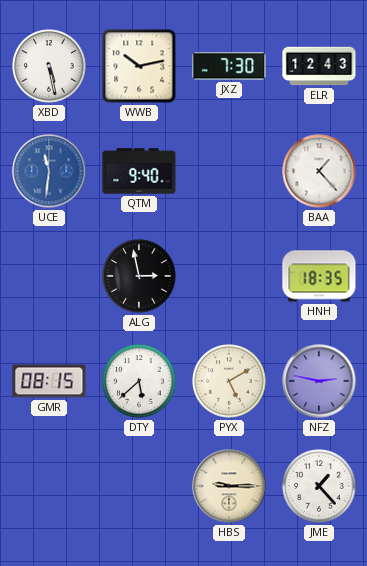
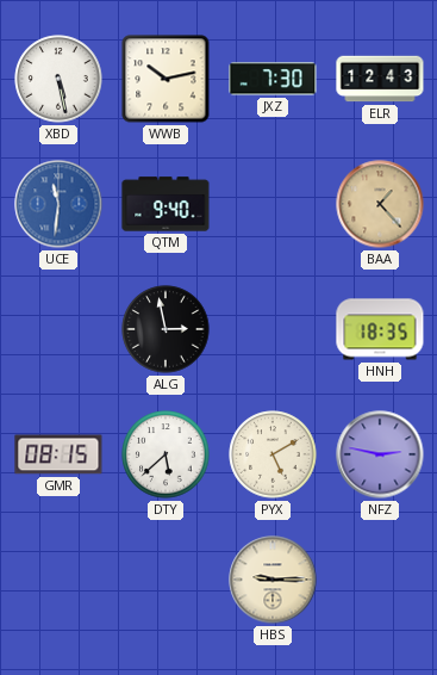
BAA dial: white -> champagne (380, 204)
JME: 1:23 -> none (319, 486)
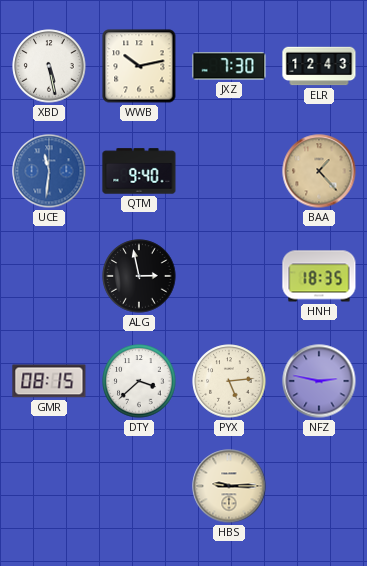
DTY: 5:38 -> 3:38 (139, 381)
PYX: 5:10 -> 5:14 (229, 381)
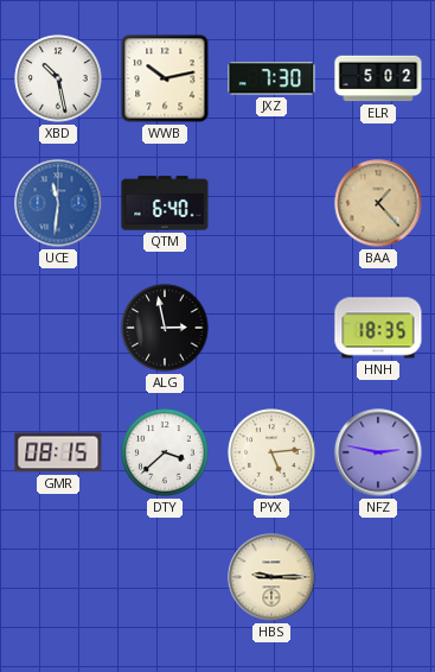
XBD: 5:28 -> 10:28 (58, 78)
ELR: 12:43 -> 5:02 (378, 78)
QTM: 9:40 -> 6:40 (165, 203)
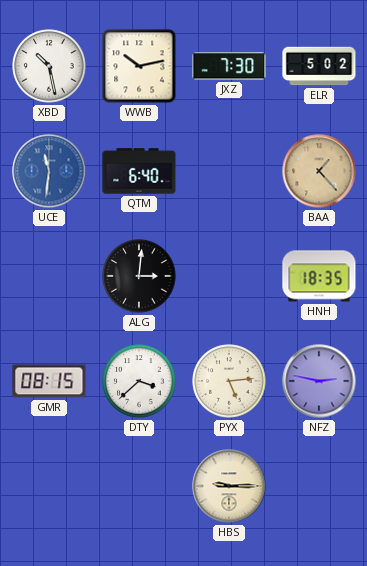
ALG: 2:58 -> 3:01 (139, 276)
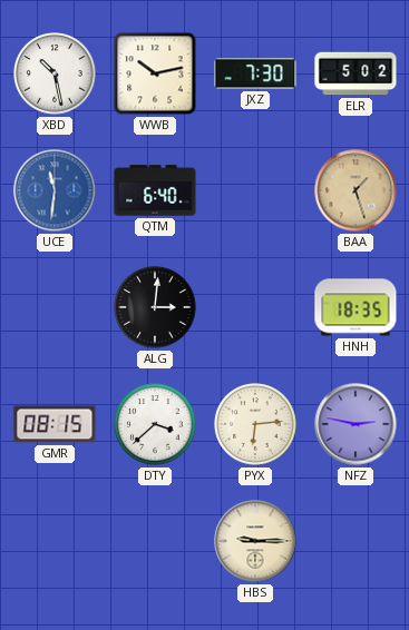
BAA: 1:23 -> 1:27 (356, 190)
PYX: 5:14 -> 6:14 (255, 424)
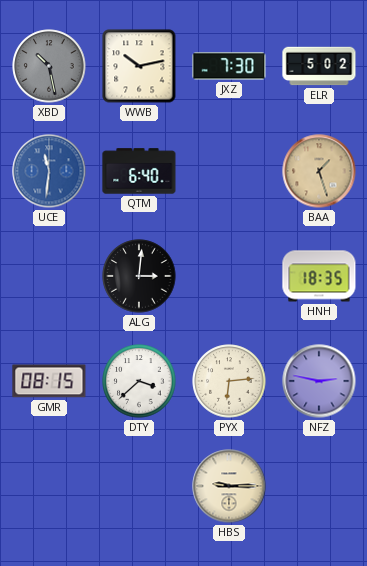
XBD dial: white -> grey (49, 66)
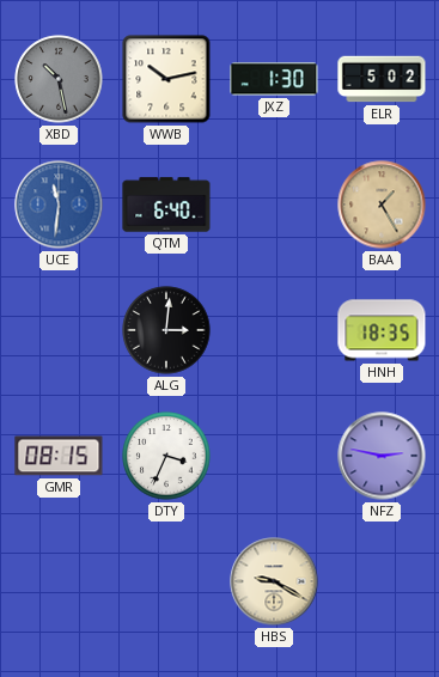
JXZ: 7:30 -> 1:30 (274, 79)
BAA: 1:27 -> 1:25 (382, 205)
DTY: 3:38 -> 3:34 (166, 456)
PYX: 6:14 -> none (229, 381)
HBS: 9:15 -> 9:20 (274, 581)
